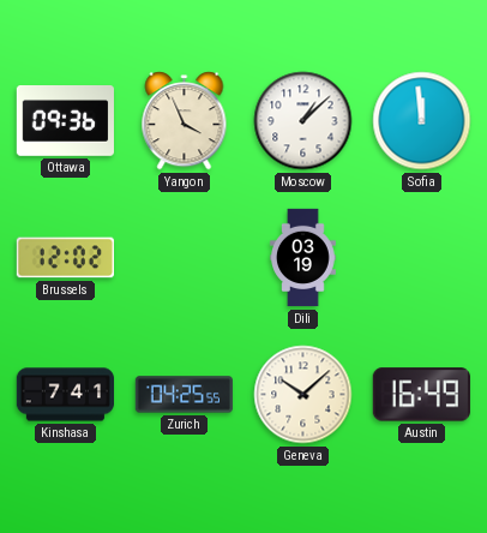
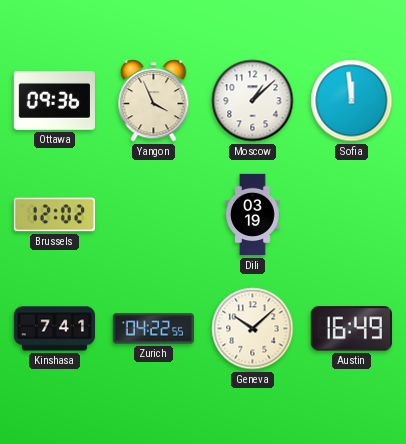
Zurich: 04:25 -> 04:22 (153, 329)
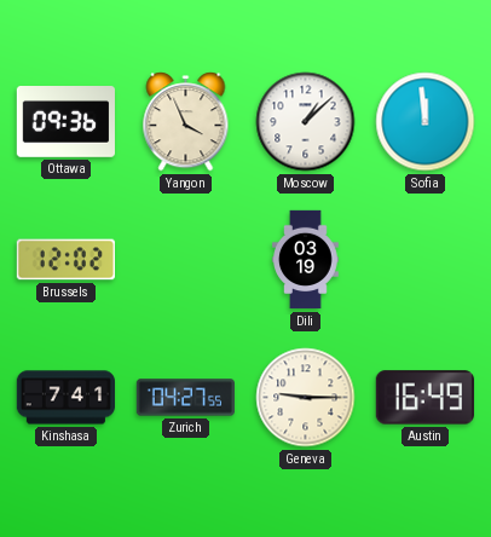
Zurich: 04:22 -> 04:27 (185, 398)
Geneva: 10:08 -> 9:15 (306, 398)
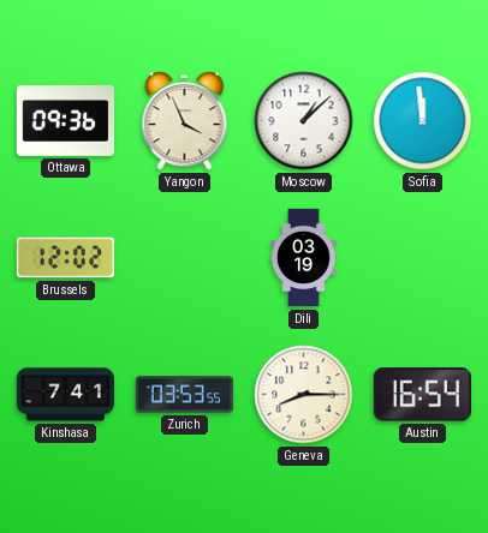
Zurich: 04:27 -> 03:53 (184, 395)
Geneva: 9:15 -> 8:15 (304, 395)
Austin: 16:49 -> 16:54 (422, 395)
